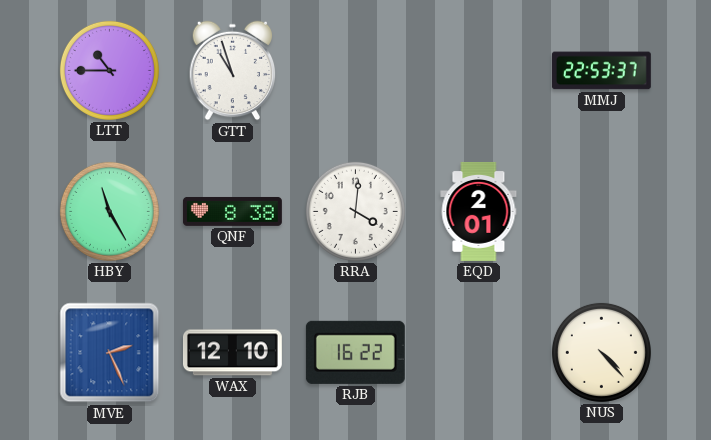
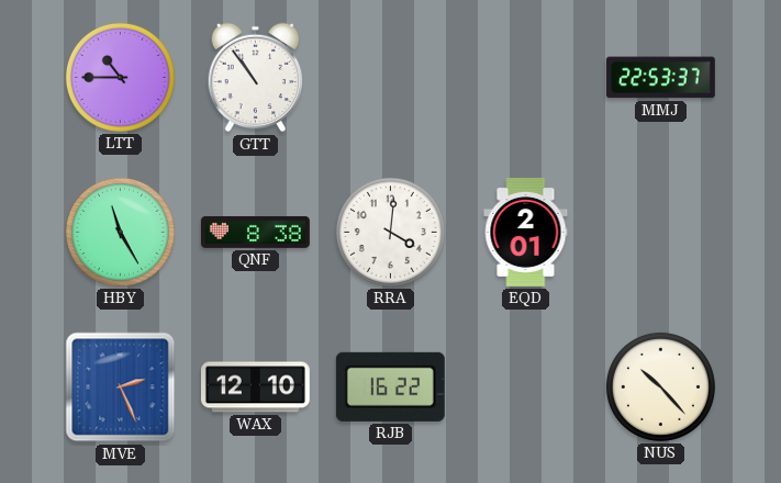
GTT: 10:57 -> 10:54 (256, 78)
NUS: 4:23 -> 10:23 (660, 386)
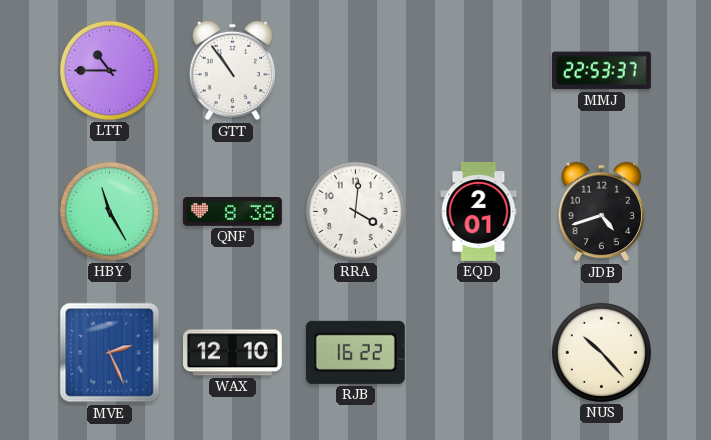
JDB: none -> 4:42 (602, 212)
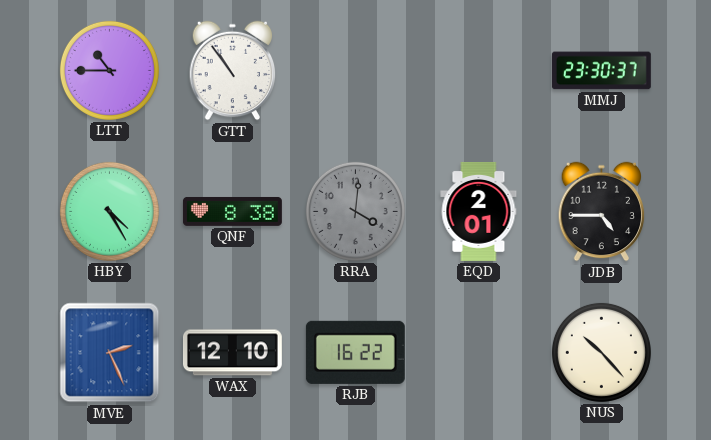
MMJ: 22:53 -> 23:30 (601, 71)
HBY: 11:25 -> 4:25 (109, 211)
RRA dial: white -> grey (355, 211)
JDB: 4:42 -> 4:45 (602, 212)
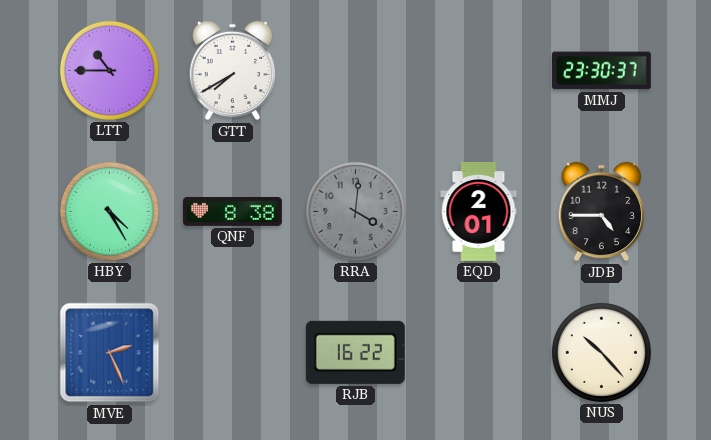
GTT: 10:54 -> 7:40 (233, 71)
WAX: 12:10 -> none (232, 353)
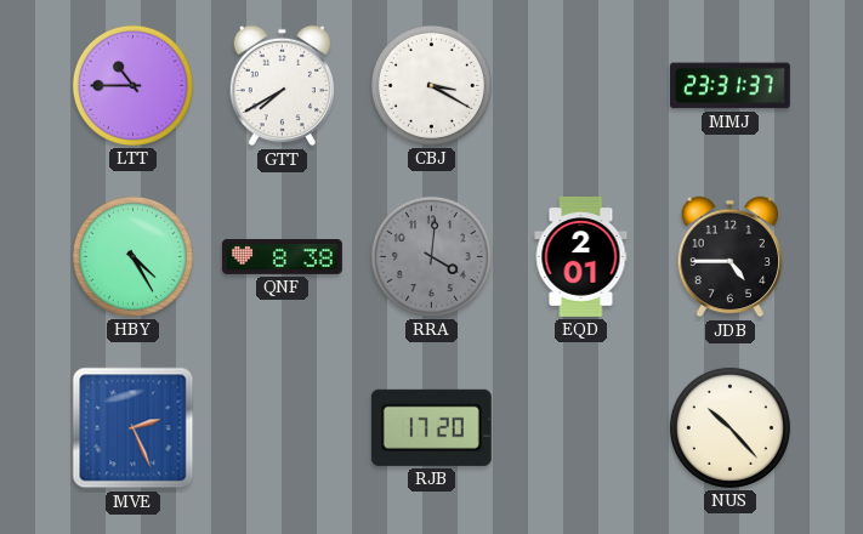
CBJ: none -> 3:20 (431, 85)
MMJ: 23:30 -> 23:31 (729, 86)
RJB: 16:22 -> 17:20 (431, 427)
